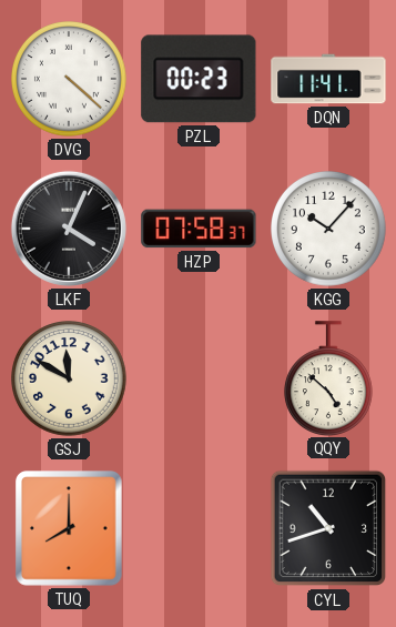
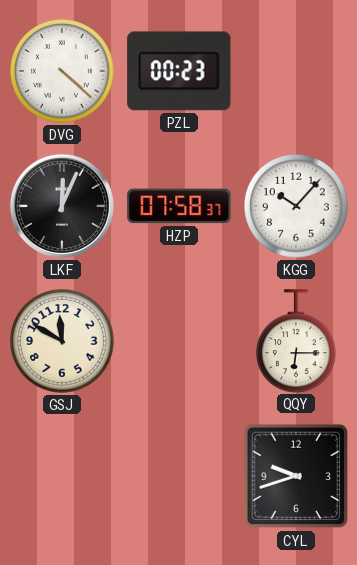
DQN: 11:41 -> none (328, 79)
LKF: 4:04 -> 12:04 (62, 206)
QQY: 4:52 -> 6:15 (296, 341)
TUQ: 8:00 -> none (70, 529)
CYL: 10:42 -> 9:42 (296, 476)
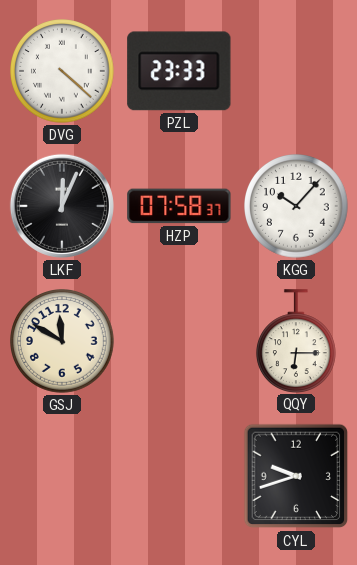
PZL: 00:23 -> 23:33 (179, 71)
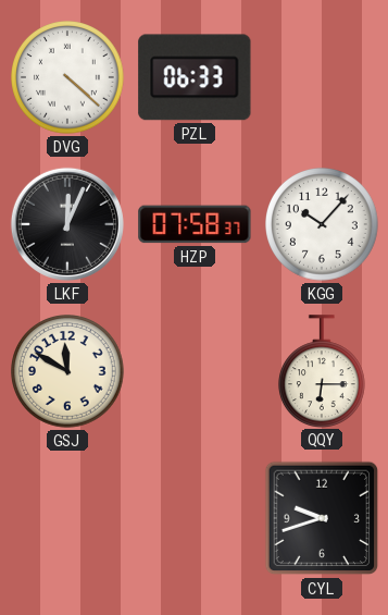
PZL: 23:33 -> 06:33 (195, 77)
